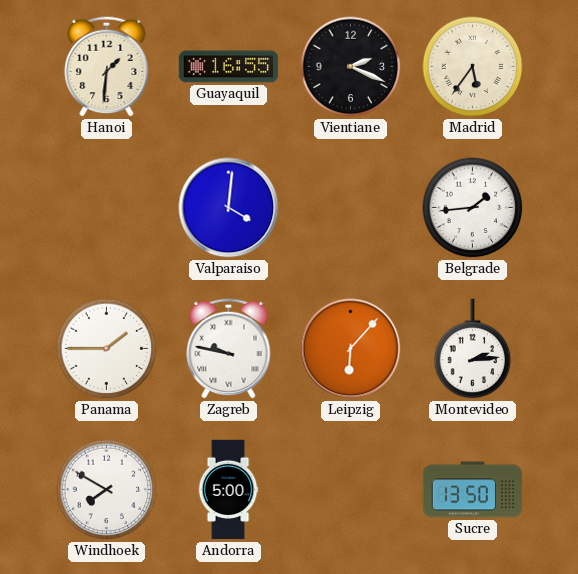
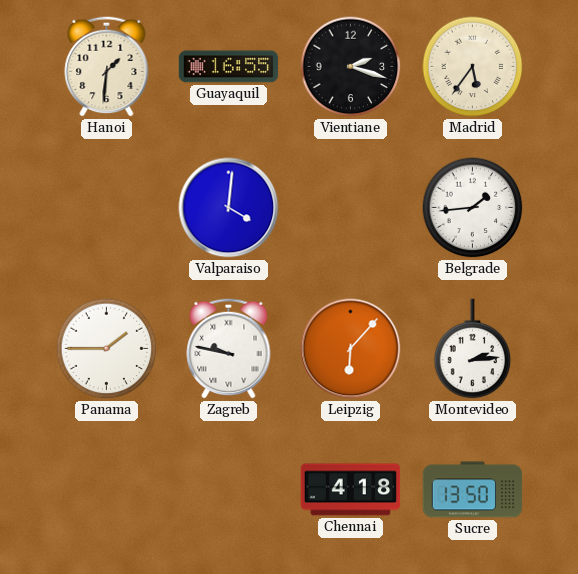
Vientiane: 2:19 -> 2:18 (351, 67)
Windhoek: 7:50 -> none (107, 490)
Andorra: 5:00 -> none (228, 490)
Chennai: none -> 4:18 (351, 490)
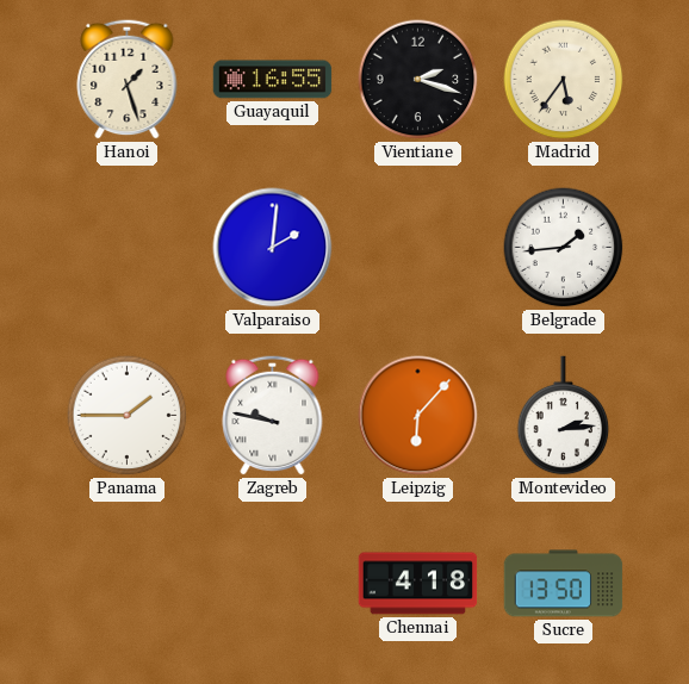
Hanoi: 1:31 -> 1:27 (128, 79)
Valparaiso: 4:01 -> 2:01 (273, 248)
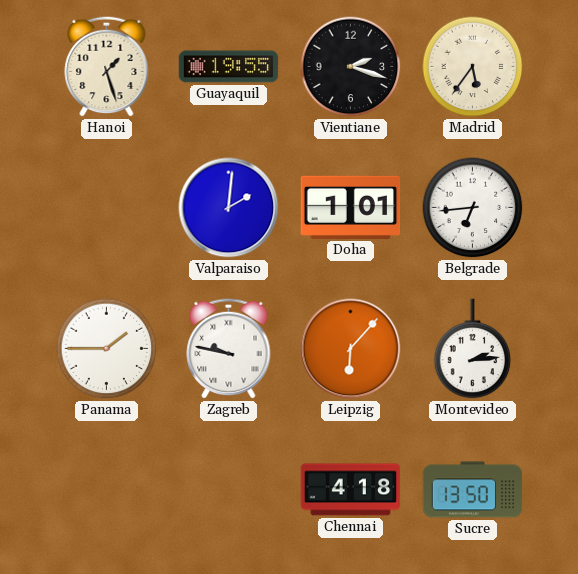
Guayaquil: 16:55 -> 19:55 (229, 67)
Doha: none -> 1:01 (351, 207)
Belgrade: 1:44 -> 6:44 (473, 208)
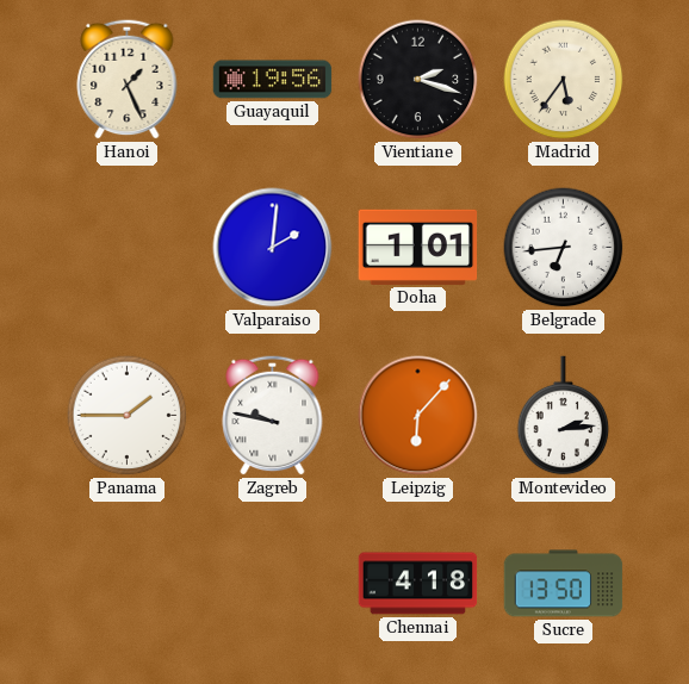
Hanoi: 1:27 -> 1:26 (128, 79)
Guayaquil: 19:55 -> 19:56 (273, 80)
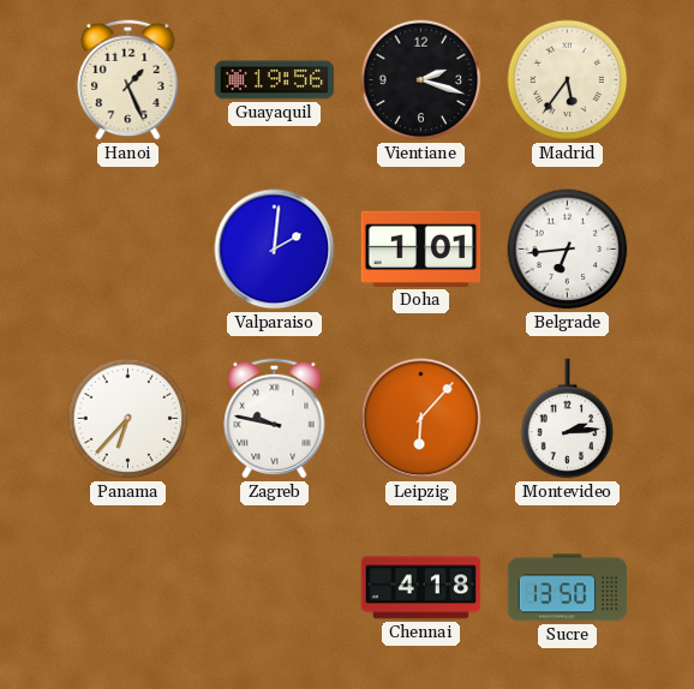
Panama: 1:45 -> 6:37 (128, 419)
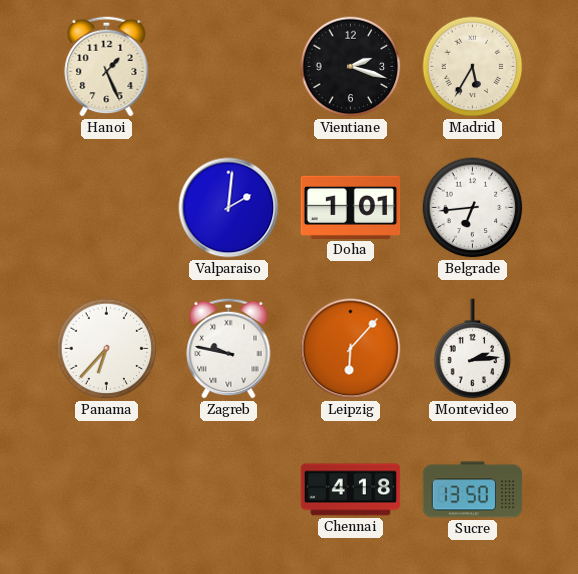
Guayaquil: 19:56 -> none (275, 80)
Madrid: 5:36 -> 5:35 (473, 67)
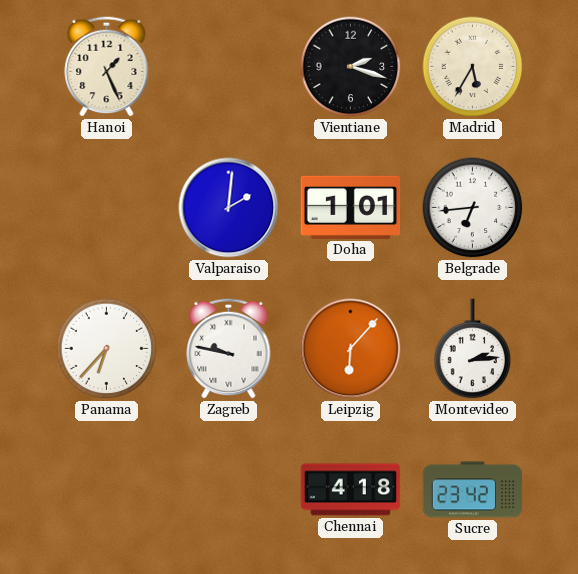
Sucre: 13:50 -> 23:42 (473, 490)
